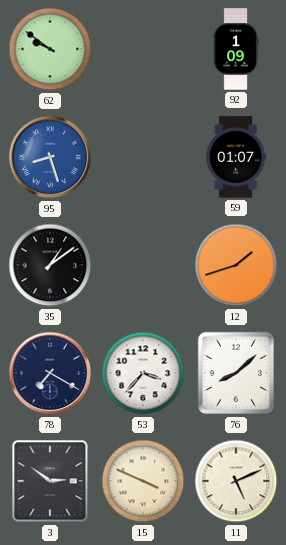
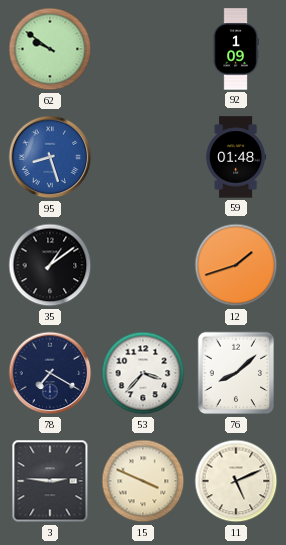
59: 01:07 -> 01:48 (236, 157)
3: 2:51 -> 2:46 (50, 481)
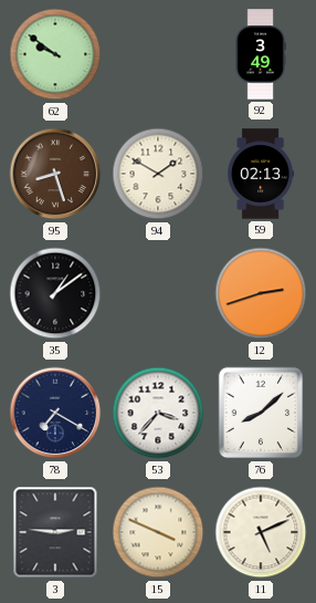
92: 1:09 -> 3:49 (261, 54)
95 dial: blue -> brown (55, 174)
94: none -> 1:50 (158, 174)
59: 01:48 -> 02:13 (261, 174)
12: 1:42 -> 2:42 (261, 293)
